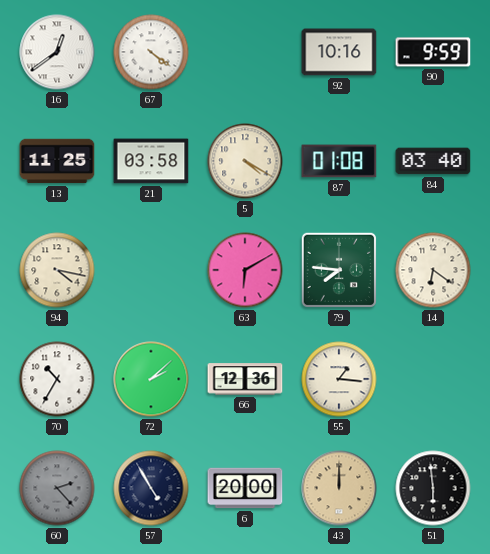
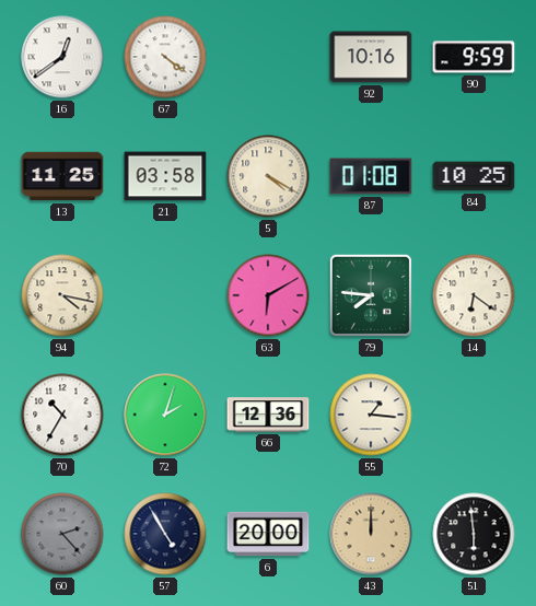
84: 03:40 -> 10:25 (474, 176)
72: 2:08 -> 2:03 (165, 415)
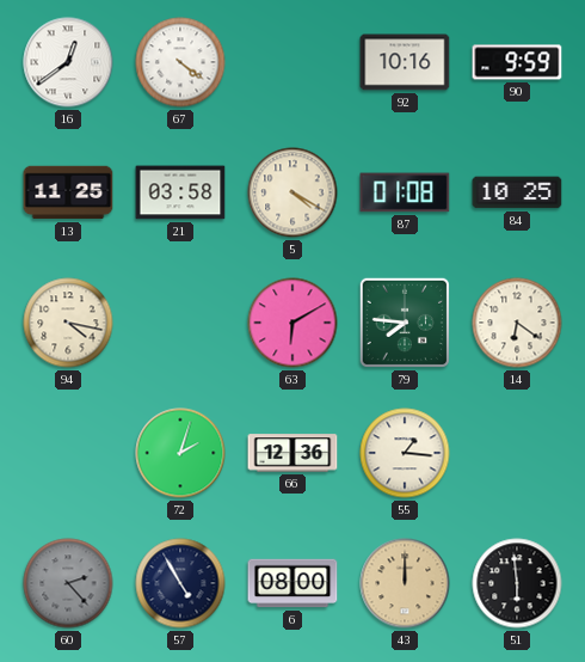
70: 10:35 -> none (62, 415)
6: 20:00 -> 08:00 (292, 583)
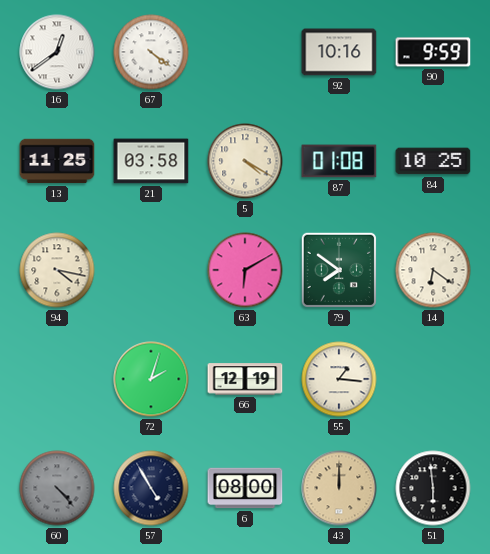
79: 7:46 -> 7:51 (339, 270)
66: 12:36 -> 12:19 (245, 379)
60: 2:23 -> 4:23 (57, 488)
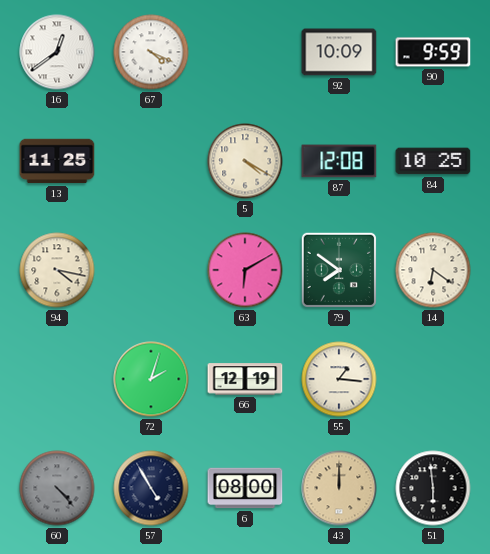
67: 4:21 -> 4:19 (151, 52)
92: 10:16 -> 10:09 (339, 52)
21: 03:58 -> none (151, 161)
87: 01:08 -> 12:08 (339, 161)
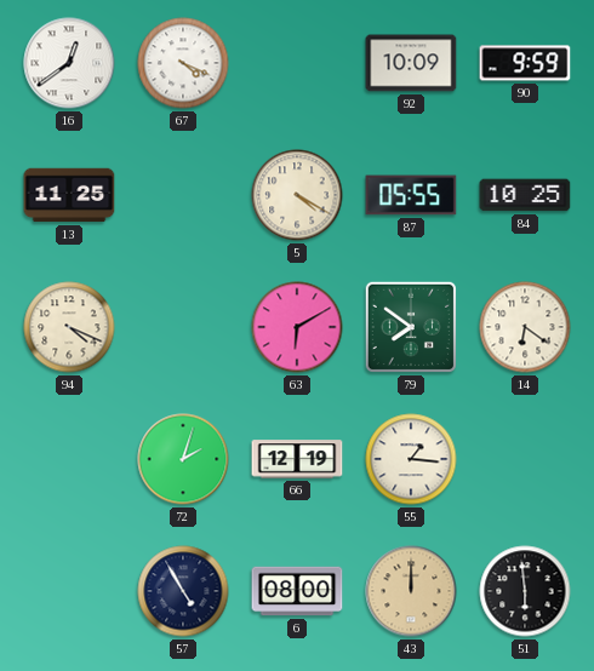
87: 12:08 -> 05:55 (411, 195)
94: 4:17 -> 4:19 (69, 327)
60: 4:23 -> none (57, 488)
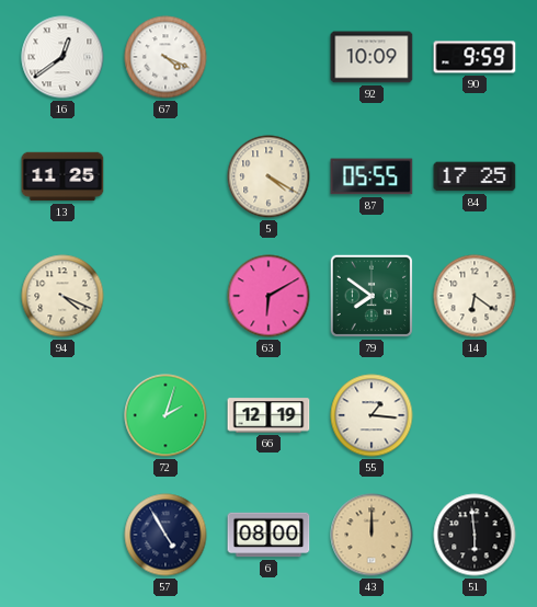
84: 10:25 -> 17:25 (475, 176)
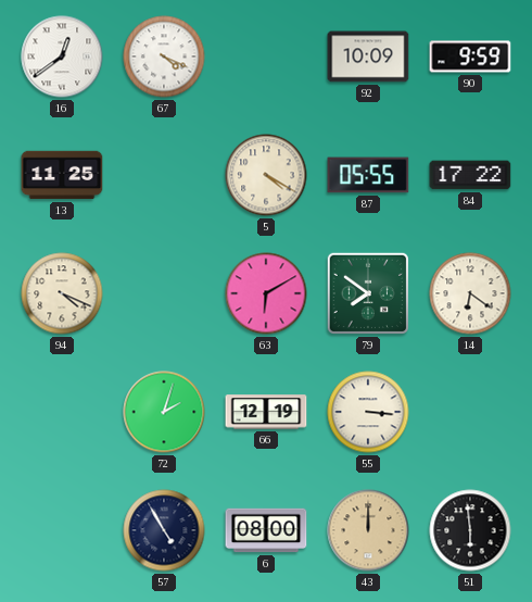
84: 17:25 -> 17:22 (470, 175)
55: 1:16 -> 3:16 (368, 412)
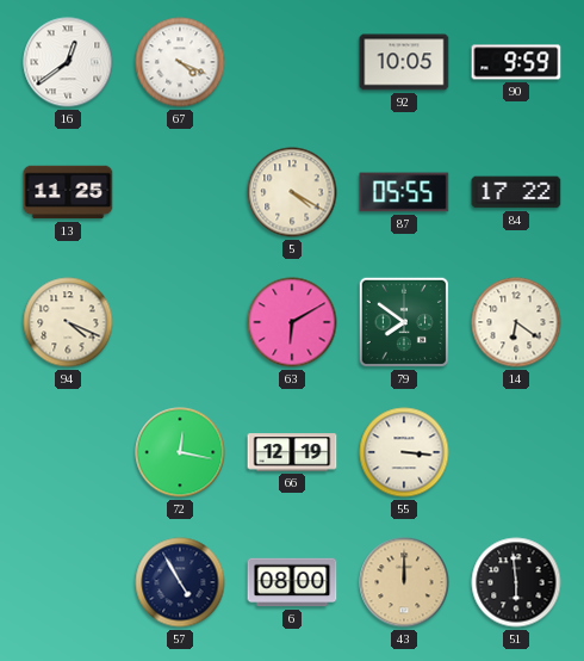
92: 10:09 -> 10:05 (404, 62)
72: 2:03 -> 12:17 (180, 452)
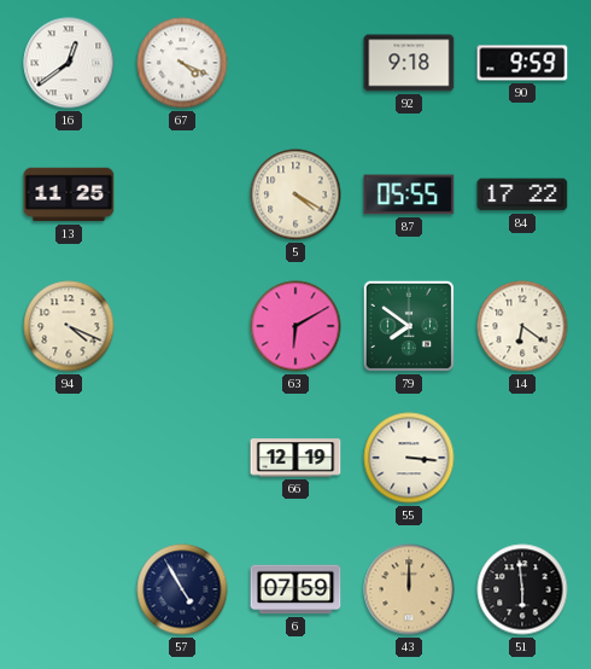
92: 10:05 -> 9:18 (409, 63)
72: 12:17 -> none (180, 452)
6: 08:00 -> 07:59 (295, 589)
